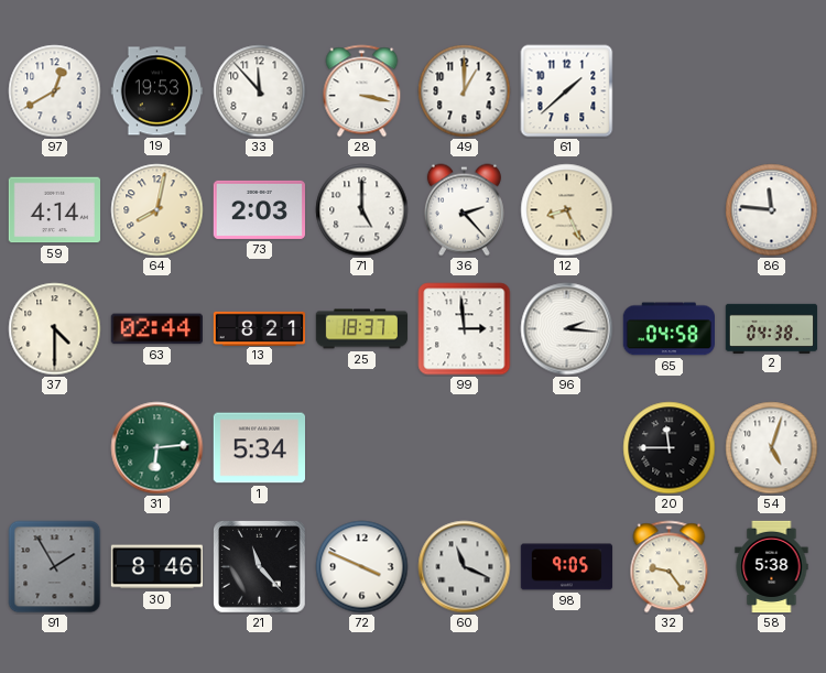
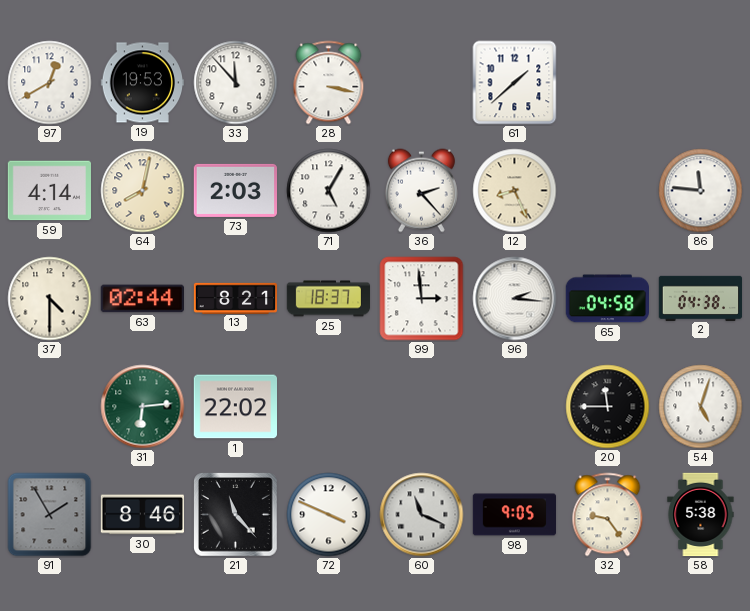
49: 1:00 -> none (465, 91)
71: 5:00 -> 5:05 (329, 191)
1: 5:34 -> 22:02 (235, 407)
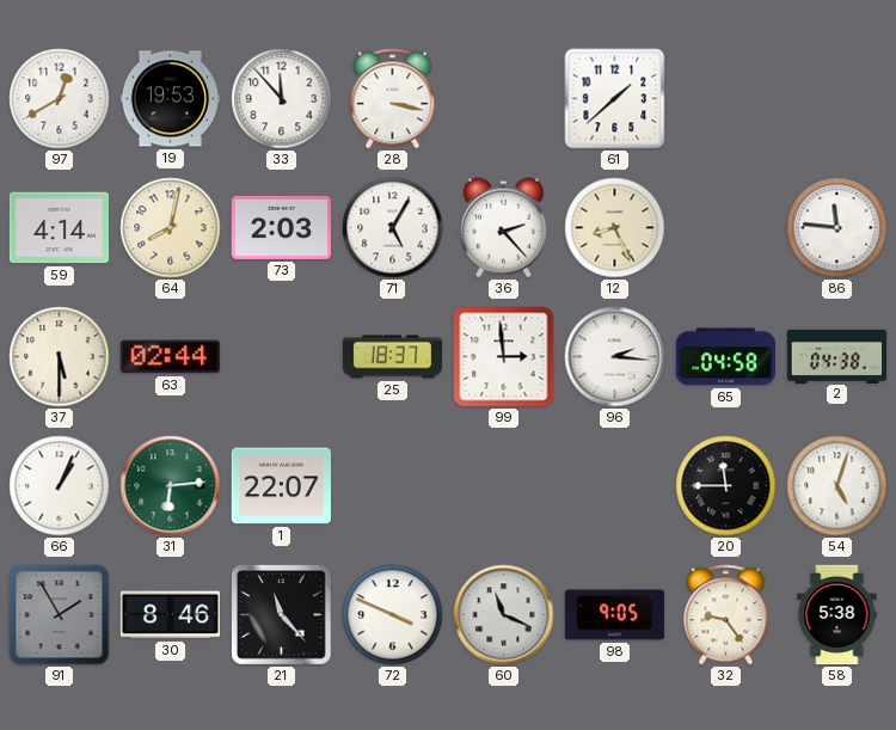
37: 4:30 -> 5:30 (60, 357)
13: 8:21 -> none (236, 298)
66: none -> 1:04 (60, 486)
1: 22:02 -> 22:07 (281, 486)
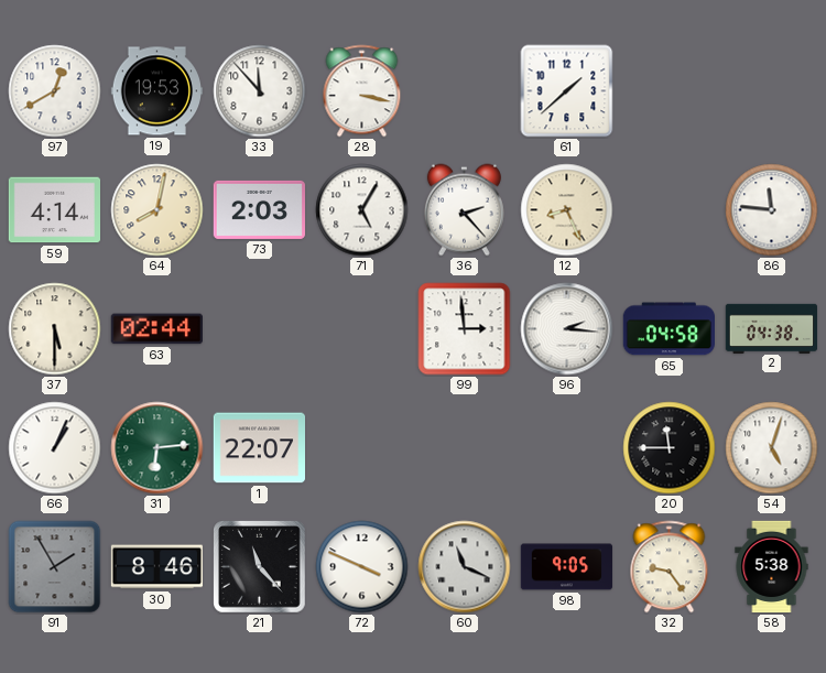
25: 18:37 -> none (393, 357)
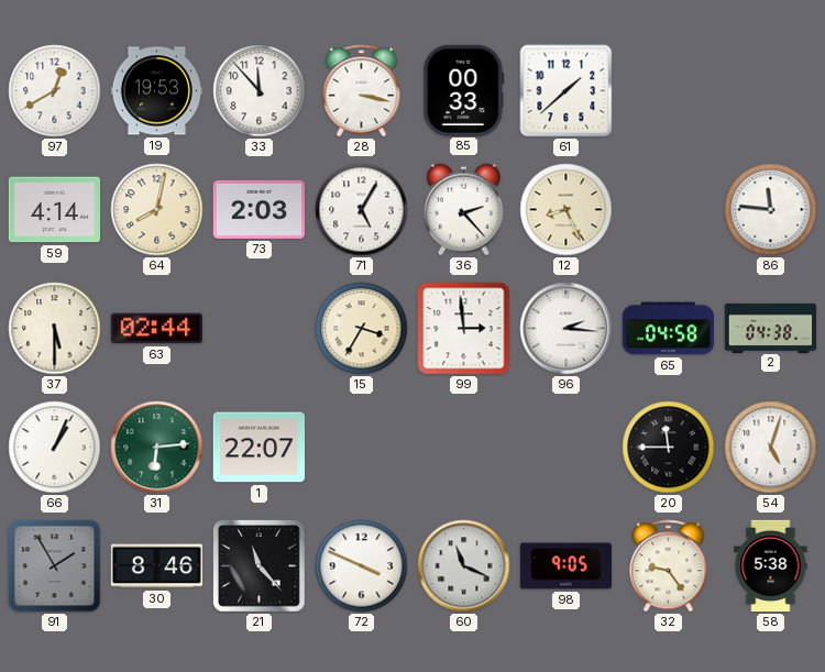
85: none -> 00:33 (464, 90)
15: none -> 3:35 (362, 329)
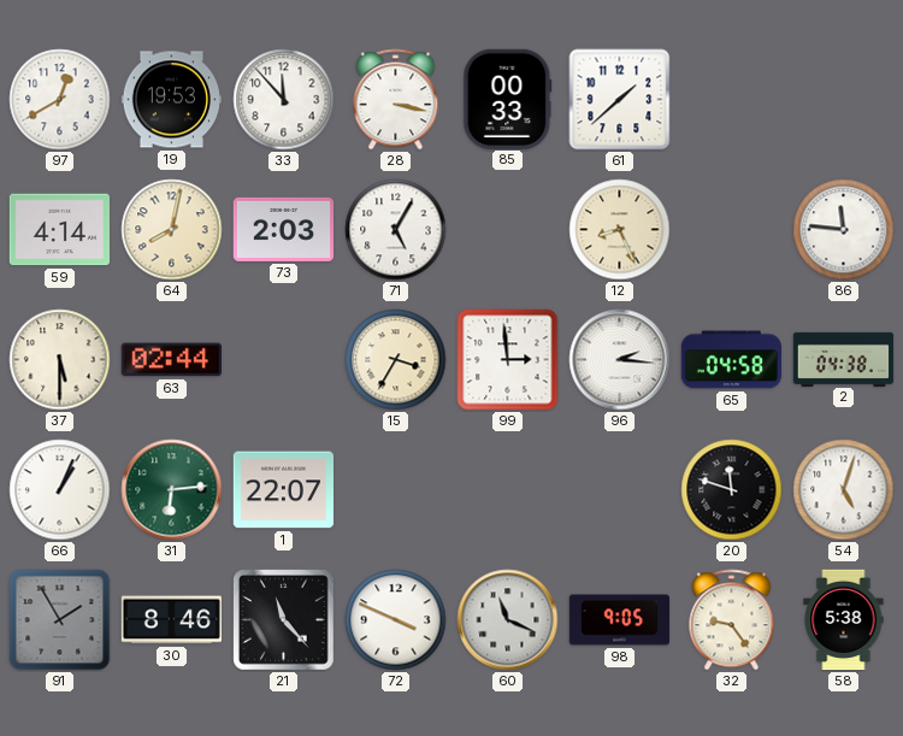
36: 2:23 -> none (463, 210)
20: 11:45 -> 11:48 (732, 490)
